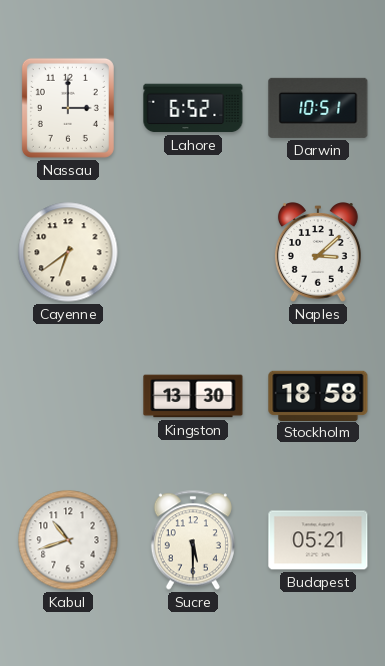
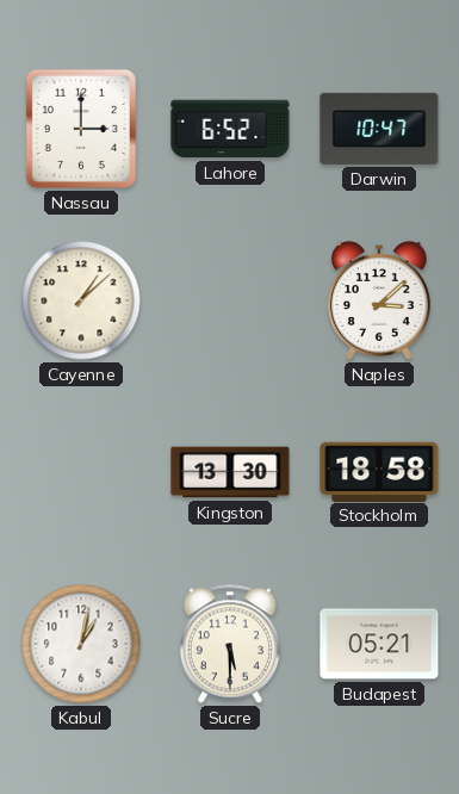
Darwin: 10:51 -> 10:47 (379, 129)
Cayenne: 6:39 -> 1:08 (81, 300)
Kabul: 10:42 -> 1:02 (81, 644)
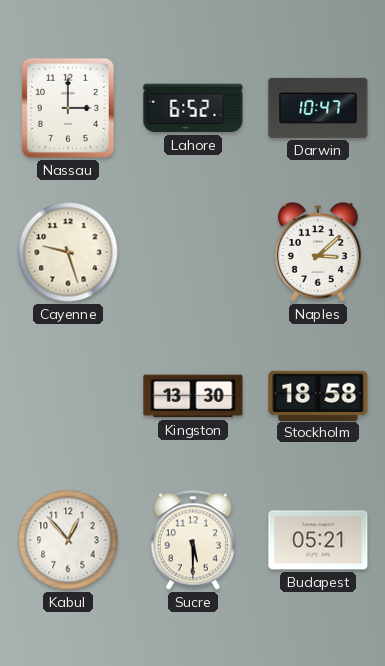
Cayenne: 1:08 -> 9:27 (68, 252)
Kabul: 1:02 -> 12:53 (68, 540)
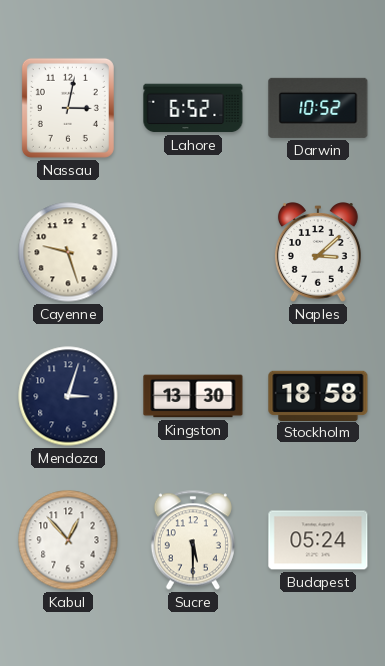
Nassau: 3:00 -> 3:02 (68, 108)
Darwin: 10:47 -> 10:52 (318, 108)
Mendoza: none -> 3:03 (68, 396)
Budapest: 05:21 -> 05:24 (318, 540)
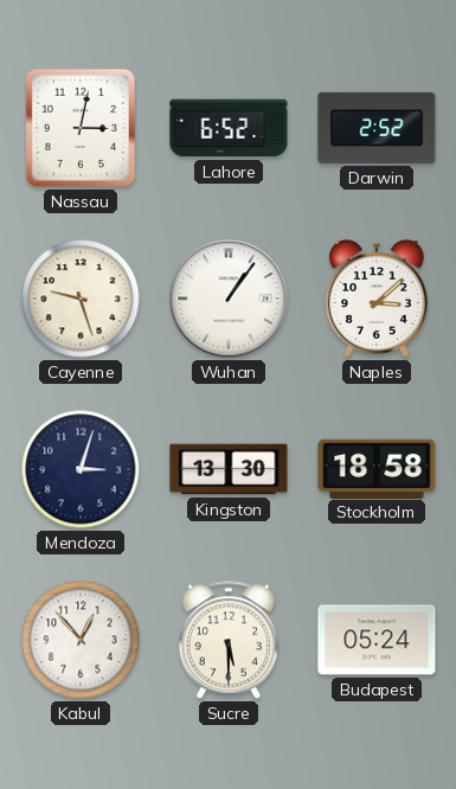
Darwin: 10:52 -> 2:52 (377, 128)
Wuhan: none -> 1:06 (229, 299)
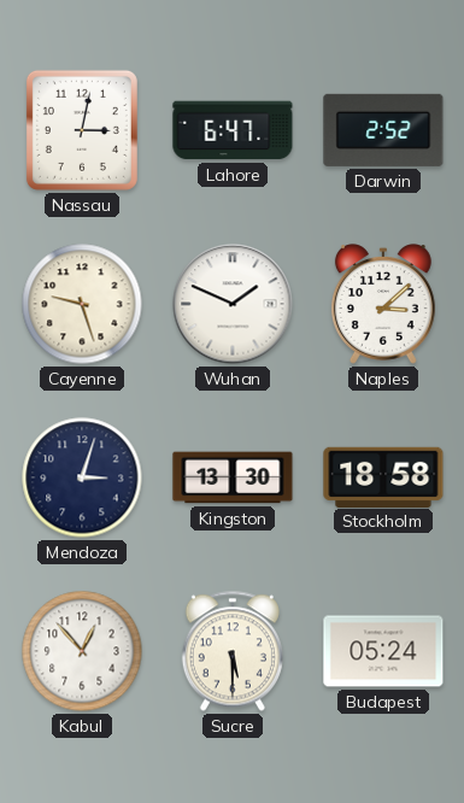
Lahore: 6:52 -> 6:47 (233, 130)
Wuhan: 1:06 -> 1:49 (233, 304)
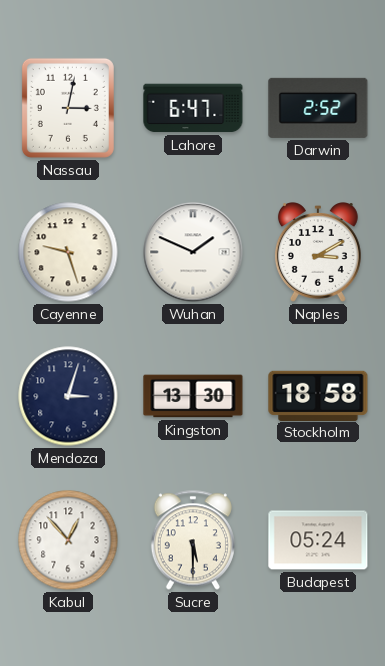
Naples: 3:08 -> 3:10 (318, 252)
